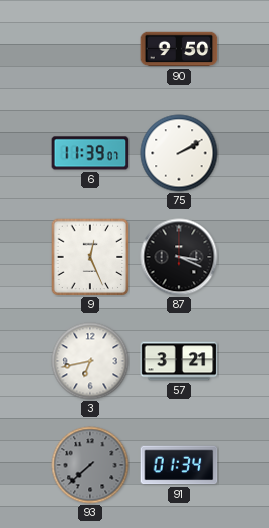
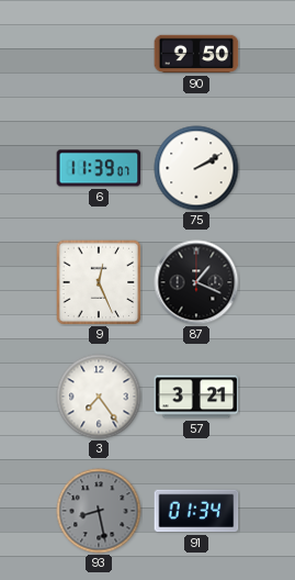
87: 3:19 -> 1:19 (196, 282)
3: 6:43 -> 7:24 (99, 397)
93: 7:38 -> 8:28 (99, 511)
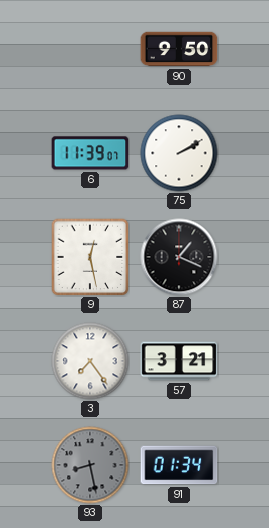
9: 12:26 -> 12:28 (90, 257)
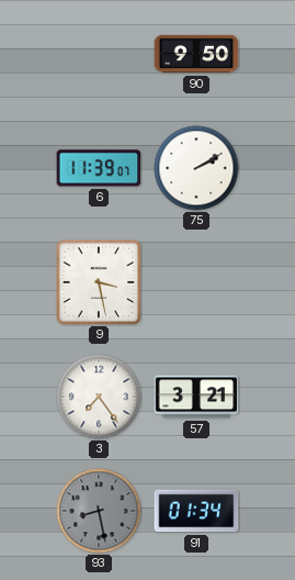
9: 12:28 -> 3:28 (99, 282)
87: 1:19 -> none (179, 257)
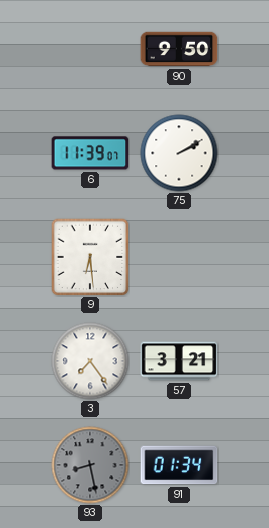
9: 3:28 -> 6:29 (90, 257)
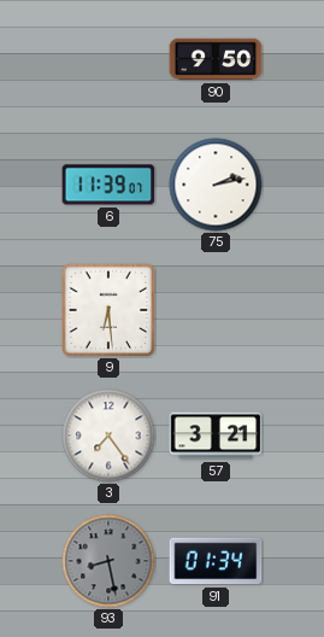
75: 2:10 -> 2:13 (216, 185)
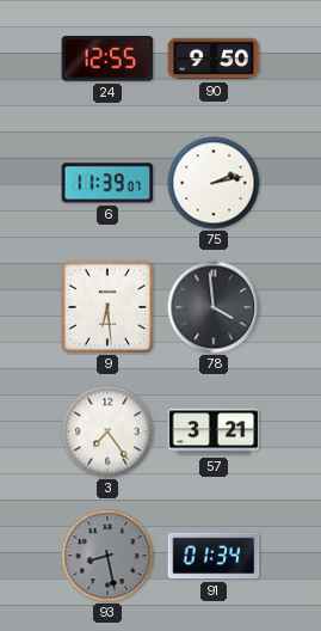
24: none -> 12:55 (107, 60)
78: none -> 3:59 (214, 307)
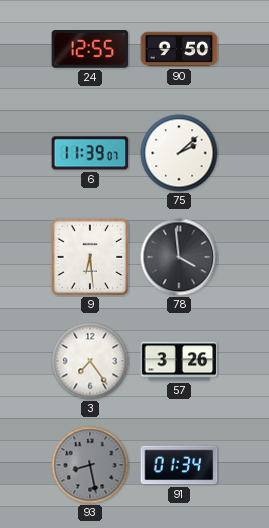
75: 2:13 -> 2:08 (179, 153)
57: 3:21 -> 3:26 (179, 361)
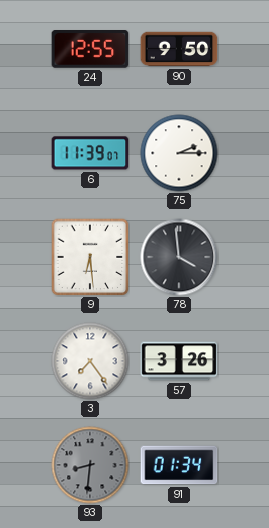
75: 2:08 -> 2:15 (179, 153)
93: 8:28 -> 8:31 (90, 465)
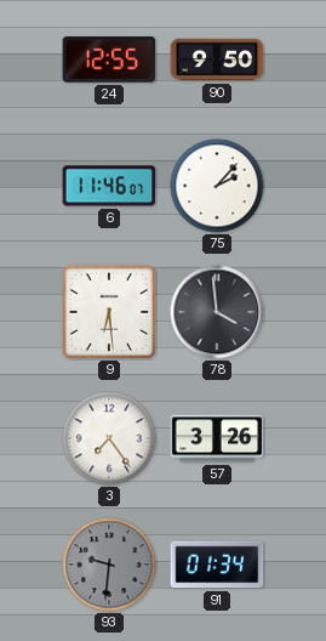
6: 11:39 -> 11:46 (109, 186)
75: 2:15 -> 2:07 (217, 186)
93: 8:31 -> 9:31 (109, 565)
